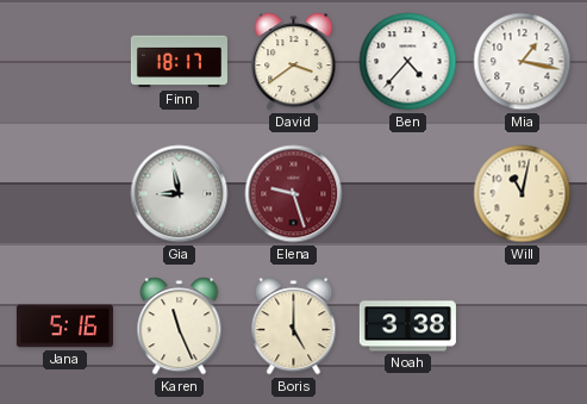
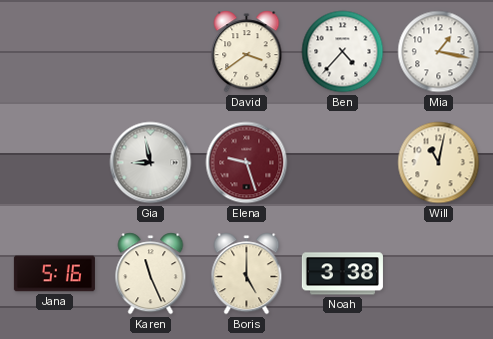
Finn: 18:17 -> none (179, 62)
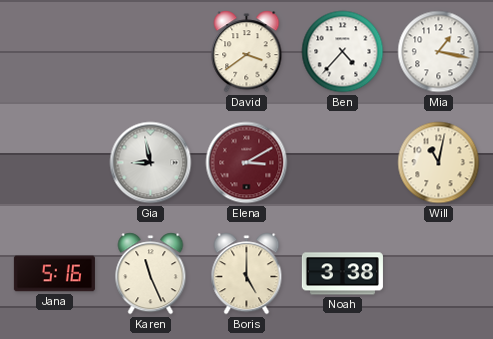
Elena: 9:27 -> 3:10 (247, 163)
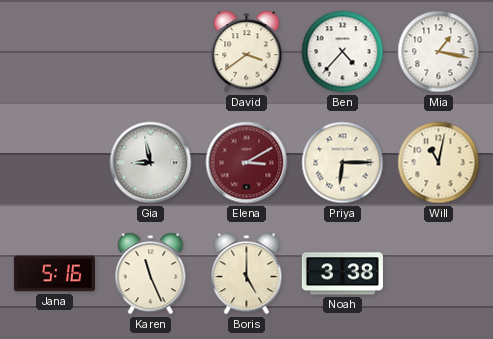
Priya: none -> 6:15 (343, 163)
